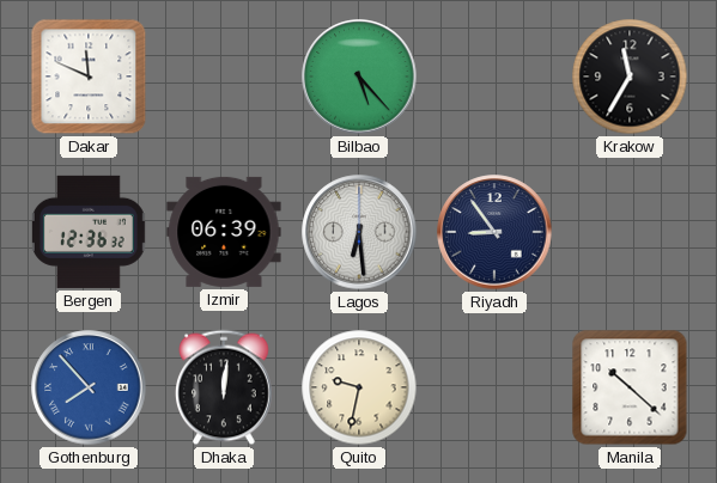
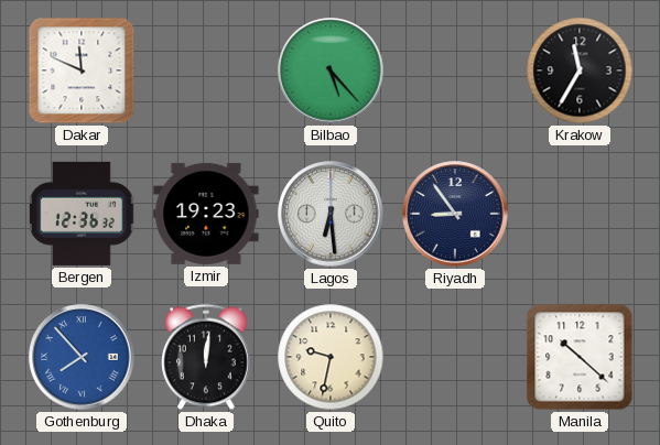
Izmir: 06:39 -> 19:23 (206, 214)
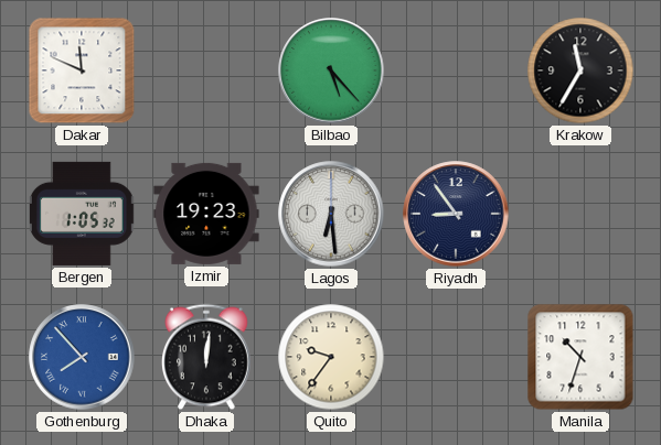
Bergen: 12:36 -> 1:05 (82, 214)
Quito: 9:32 -> 9:36 (331, 357)
Manila: 10:22 -> 10:33 (580, 357)
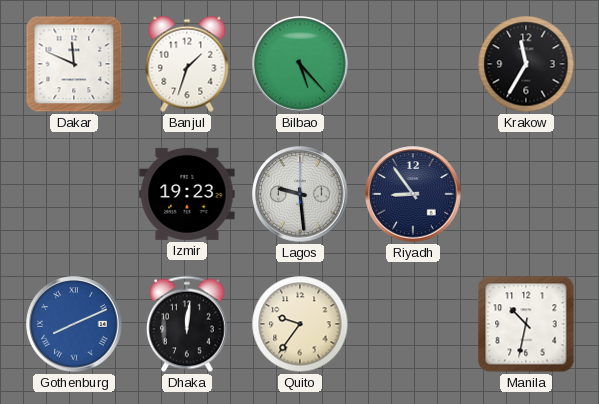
Banjul: none -> 1:33 (187, 64)
Bergen: 1:05 -> none (82, 214)
Lagos: 6:29 -> 9:29 (300, 194)
Gothenburg: 7:53 -> 8:11 (74, 324)
Manila: 10:33 -> 10:32 (526, 324)
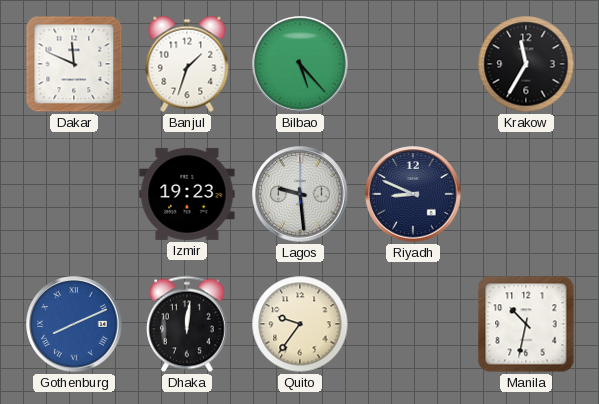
Riyadh: 8:54 -> 8:49 (413, 194)
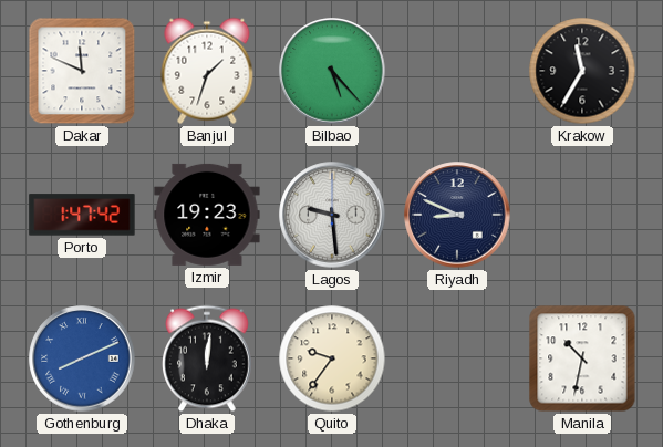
Porto: none -> 1:47 (82, 215)
